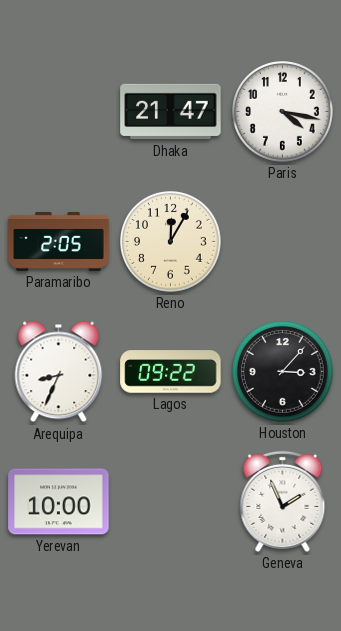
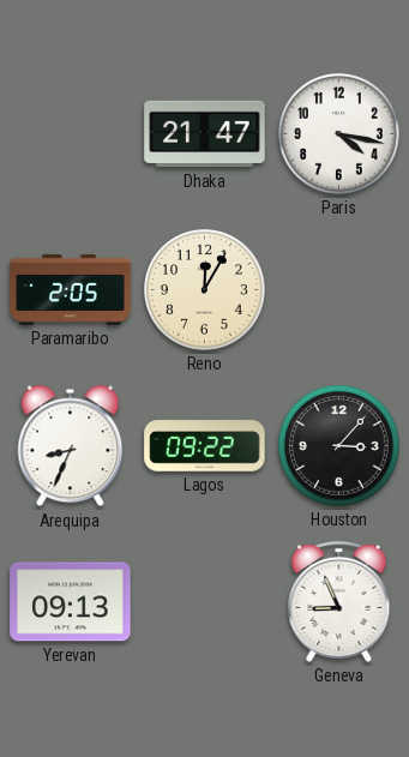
Yerevan: 10:00 -> 09:13 (71, 602)
Geneva: 1:56 -> 8:56 (339, 601)
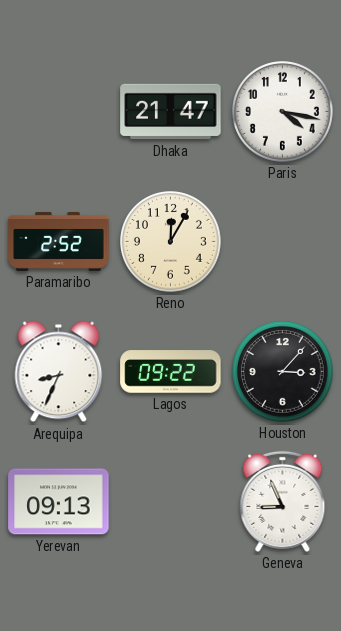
Paramaribo: 2:05 -> 2:52 (59, 241)
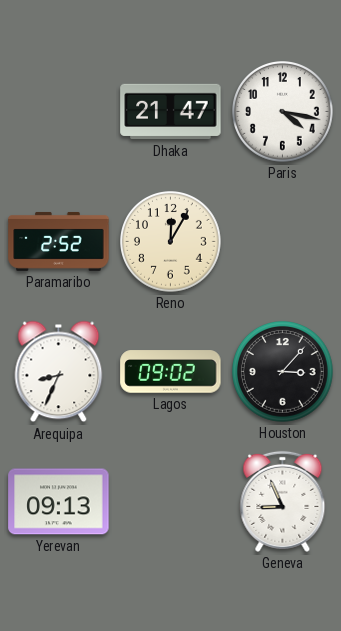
Lagos: 09:22 -> 09:02 (171, 372)
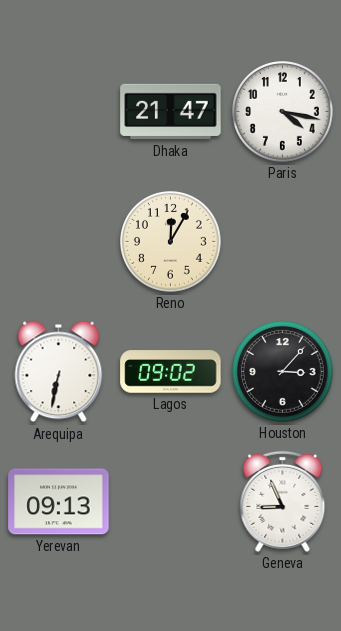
Paramaribo: 2:52 -> none (59, 241)
Arequipa: 8:34 -> 6:32 (59, 372)
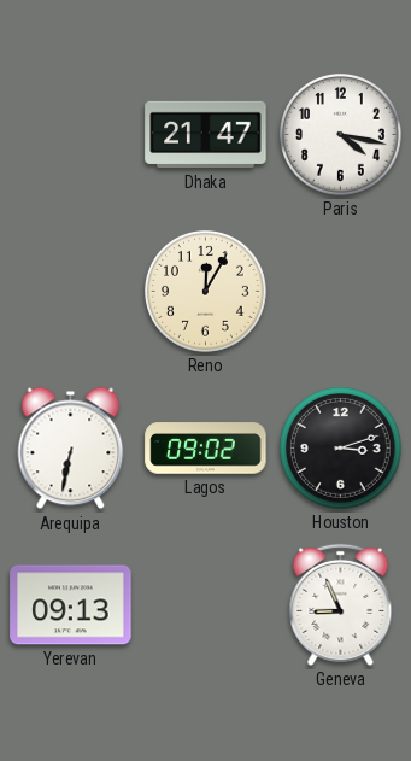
Houston: 3:07 -> 3:12 (341, 449)
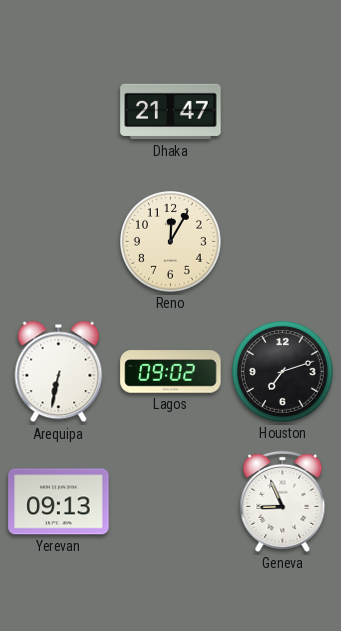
Paris: 4:17 -> none (341, 135)
Houston: 3:12 -> 7:12 (283, 372)
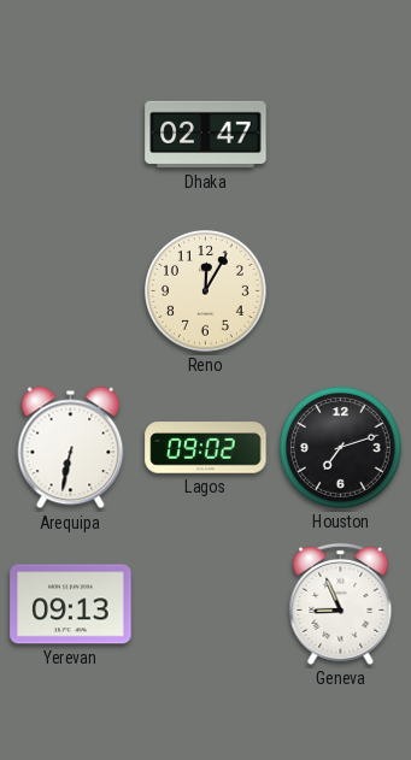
Dhaka: 21:47 -> 02:47 (206, 135)
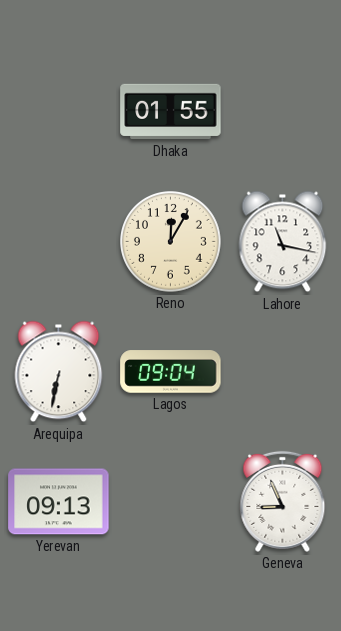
Dhaka: 02:47 -> 01:55 (171, 112)
Lahore: none -> 11:17 (283, 242)
Lagos: 09:02 -> 09:04 (171, 372)
Houston: 7:12 -> none (341, 448)
